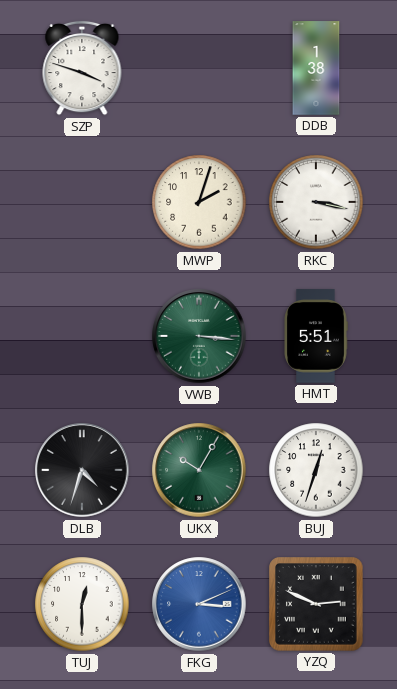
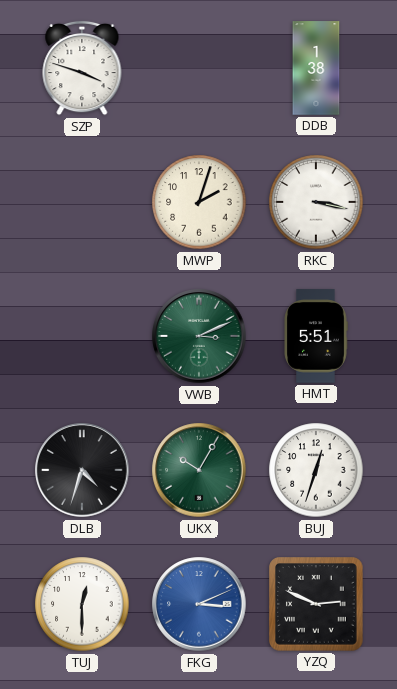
VWB: 3:16 -> 3:11 (199, 336)
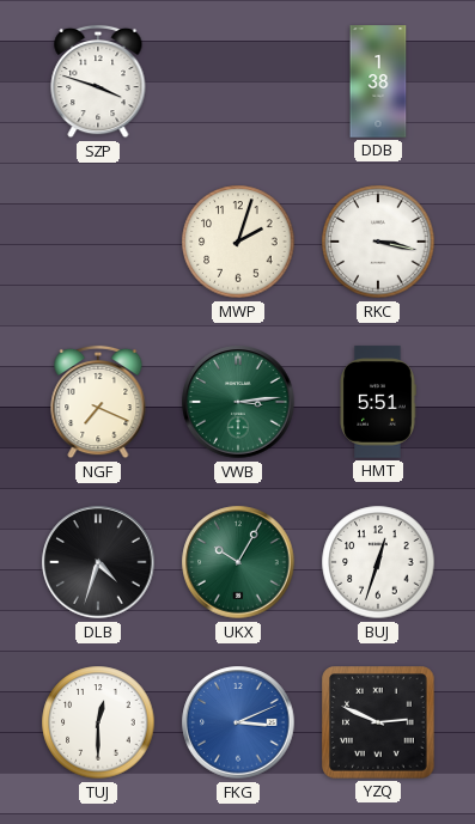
NGF: none -> 7:19 (98, 402)
VWB: 3:11 -> 3:14 (238, 402)
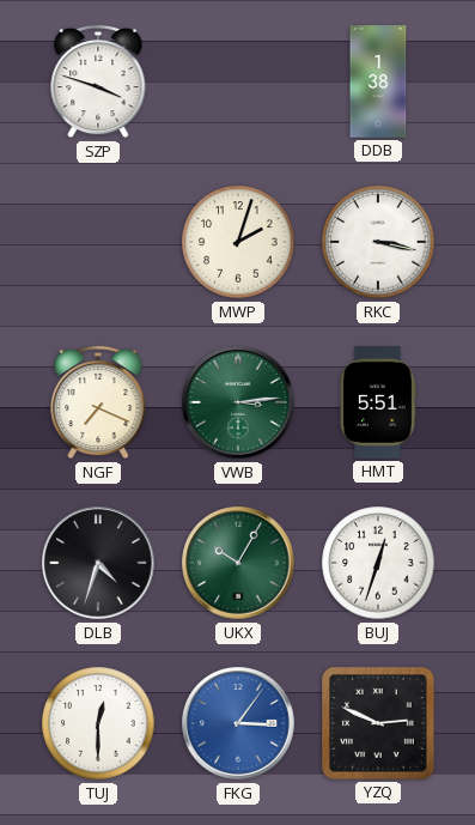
FKG: 3:11 -> 3:06 (238, 723)
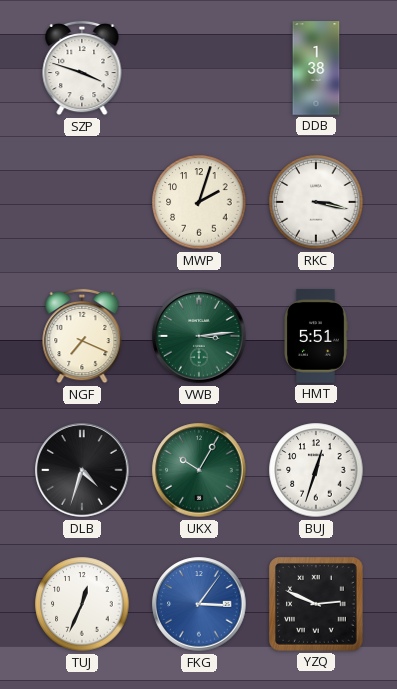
TUJ: 12:30 -> 12:34 (82, 604)
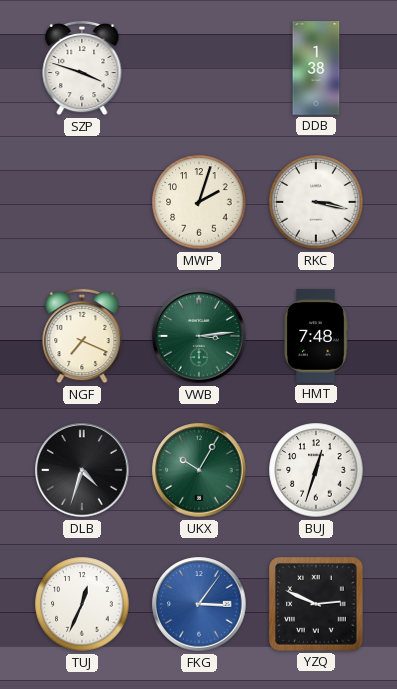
HMT: 5:51 -> 7:48 (316, 336)
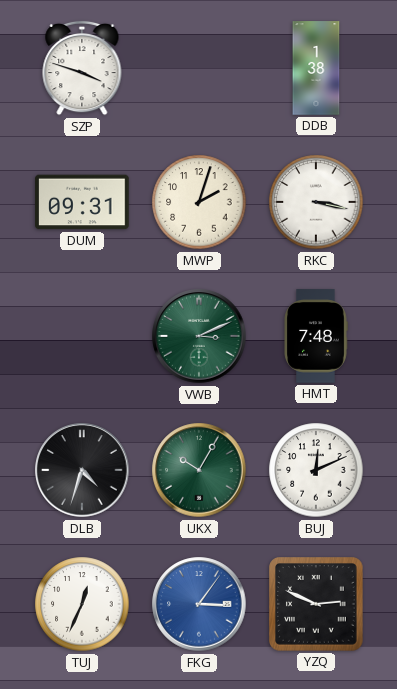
DUM: none -> 09:31 (82, 202)
NGF: 7:19 -> none (82, 336)
VWB: 3:14 -> 3:11 (199, 336)
BUJ: 12:33 -> 12:11 (316, 470)
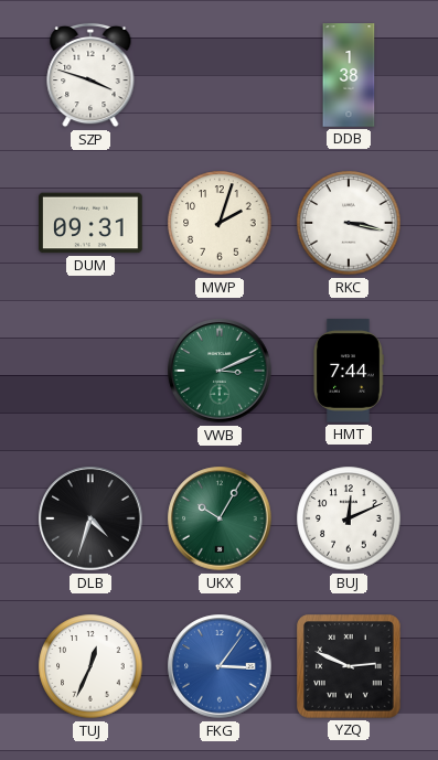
HMT: 7:48 -> 7:44 (349, 371)
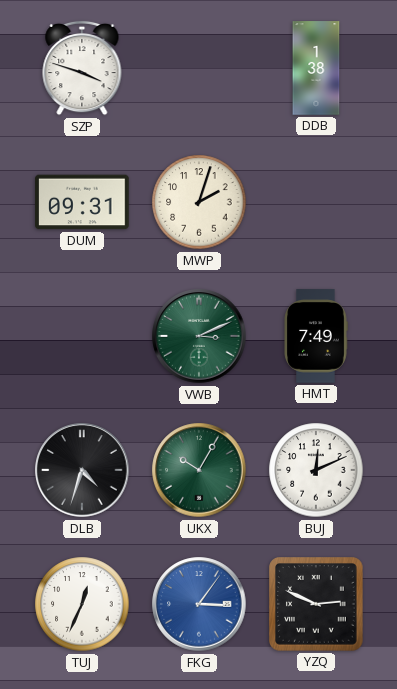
RKC: 3:17 -> none (349, 223)
HMT: 7:44 -> 7:49 (316, 336)
